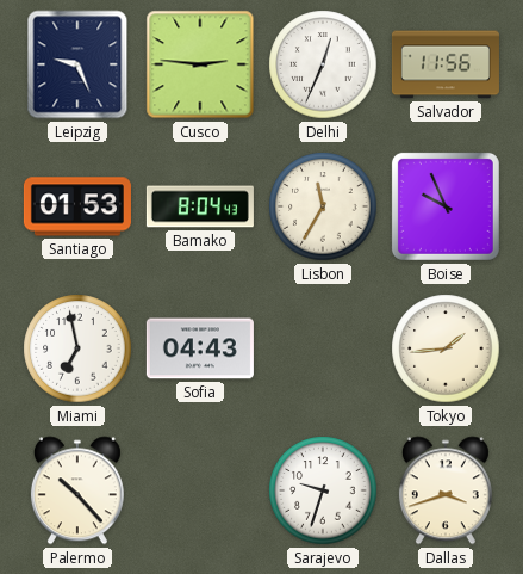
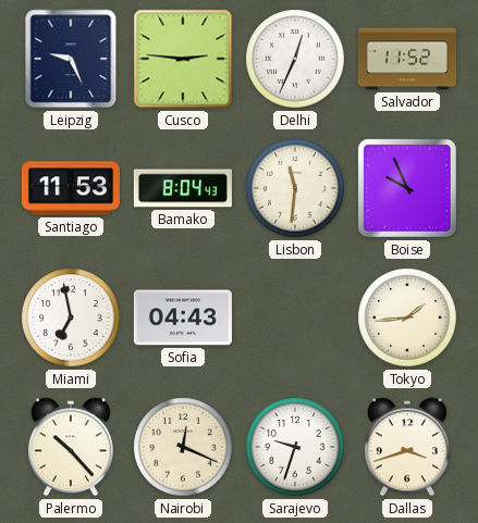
Salvador: 11:56 -> 11:52 (407, 59)
Santiago: 01:53 -> 11:53 (71, 188)
Lisbon: 11:35 -> 11:31 (295, 188)
Nairobi: none -> 12:19 (183, 447)
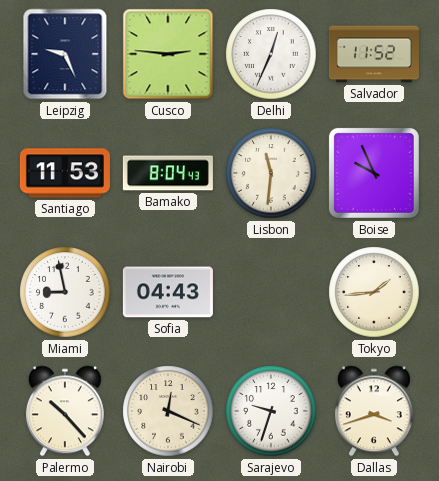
Miami: 6:58 -> 8:58 (65, 292)
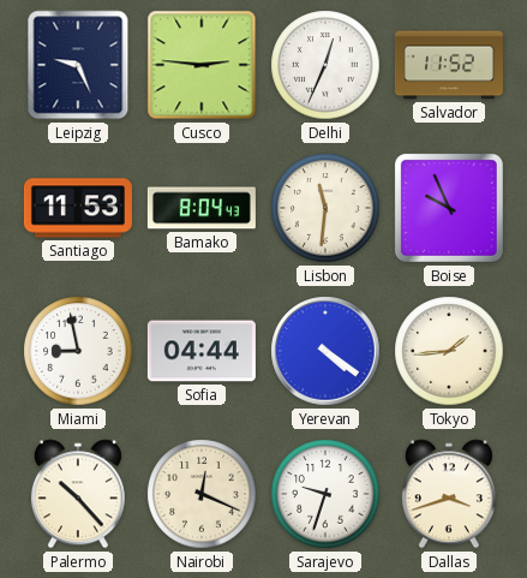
Sofia: 04:43 -> 04:44 (202, 351)
Yerevan: none -> 4:21 (325, 351)
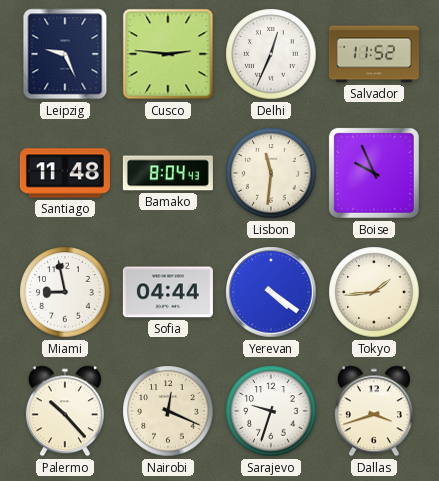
Santiago: 11:53 -> 11:48 (65, 173)
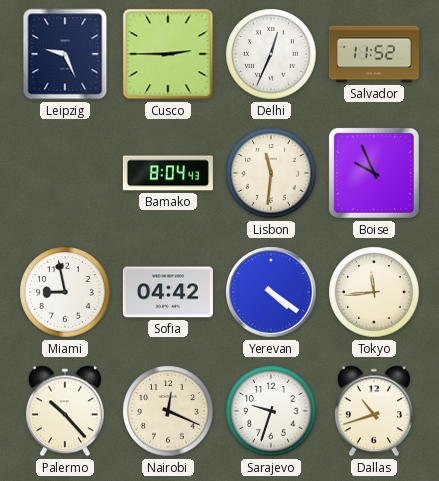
Cusco: 2:46 -> 2:45 (168, 54)
Santiago: 11:48 -> none (65, 173)
Sofia: 04:44 -> 04:42 (168, 292)
Tokyo: 1:44 -> 11:44 (374, 292)
Dallas: 3:42 -> 10:42 (374, 411)
